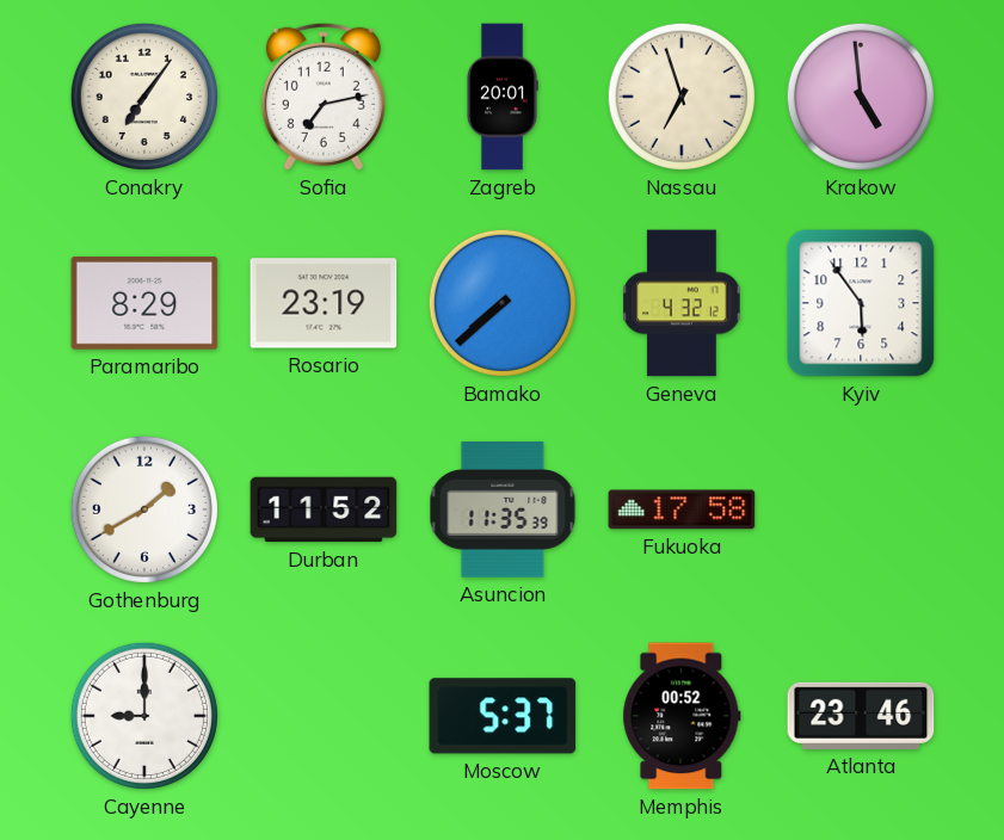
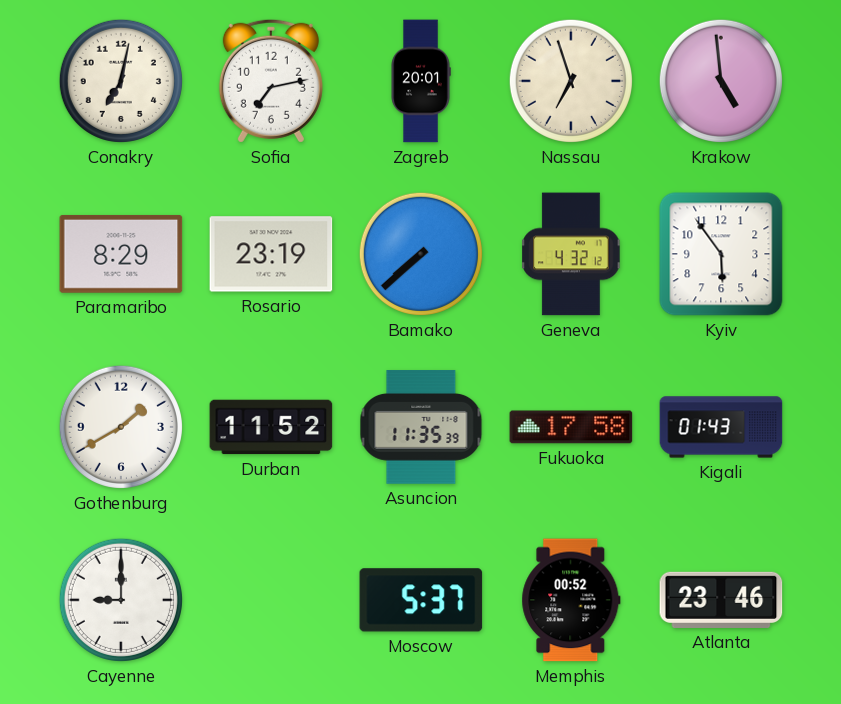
Conakry: 7:06 -> 7:02 (121, 81)
Kigali: none -> 01:43 (721, 427)
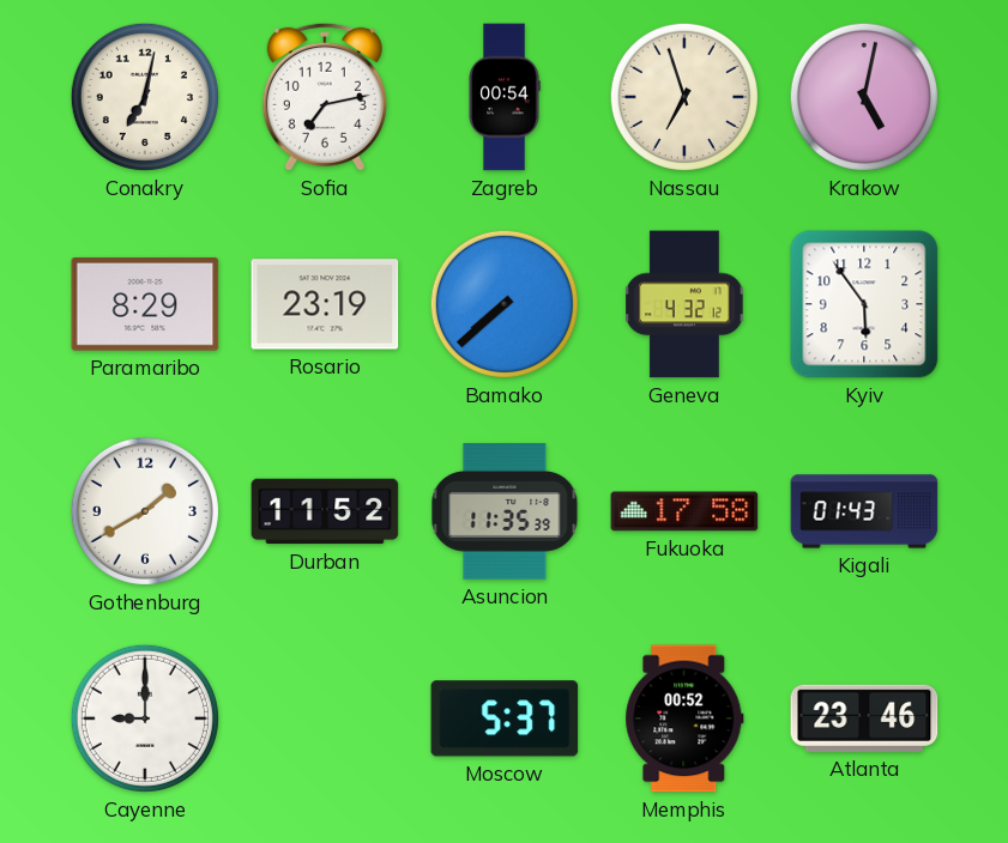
Zagreb: 20:01 -> 00:54 (505, 97)
Krakow: 4:59 -> 5:02 (864, 97)
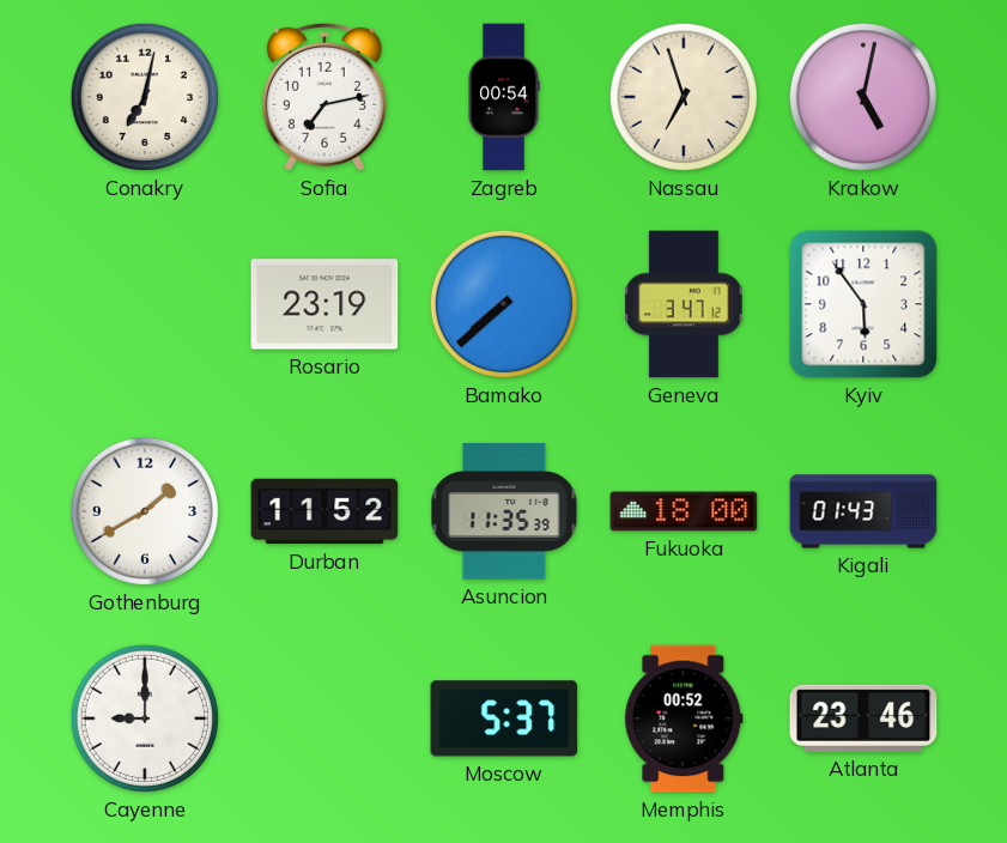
Paramaribo: 8:29 -> none (145, 304)
Geneva: 4:32 -> 3:47 (684, 304)
Fukuoka: 17:58 -> 18:00 (684, 511)
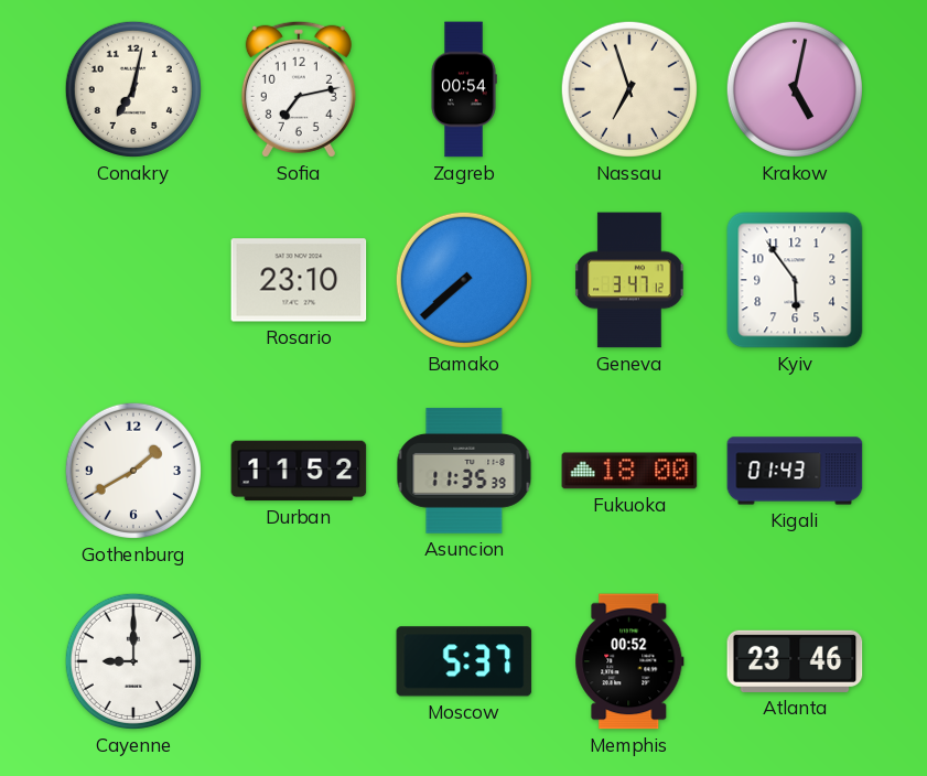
Rosario: 23:19 -> 23:10 (299, 280)
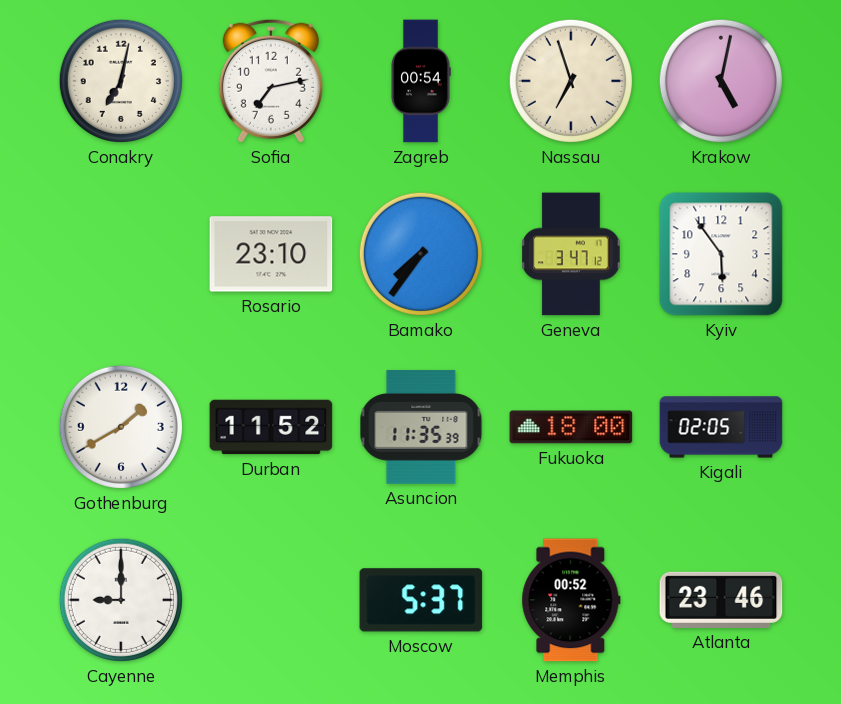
Bamako: 7:38 -> 7:36 (421, 254)
Kigali: 01:43 -> 02:05 (721, 427)
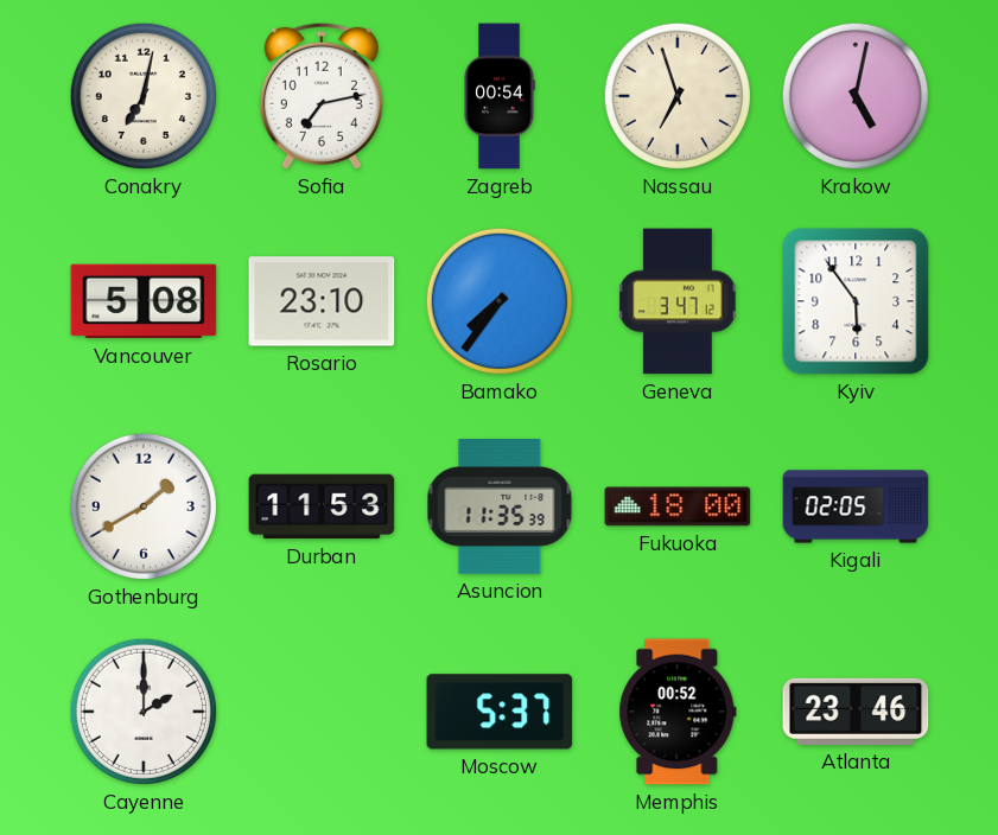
Vancouver: none -> 5:08 (144, 301)
Durban: 11:52 -> 11:53 (322, 506)
Cayenne: 9:00 -> 2:00 (144, 712)
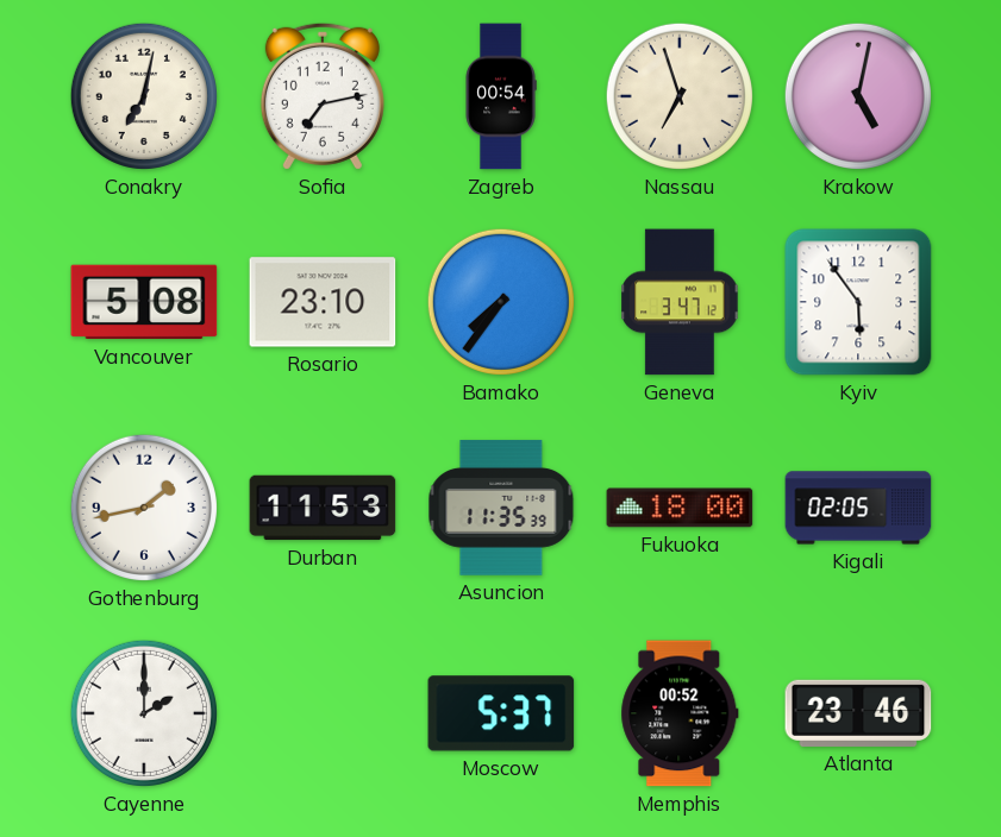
Gothenburg: 1:40 -> 1:43 (144, 508)
